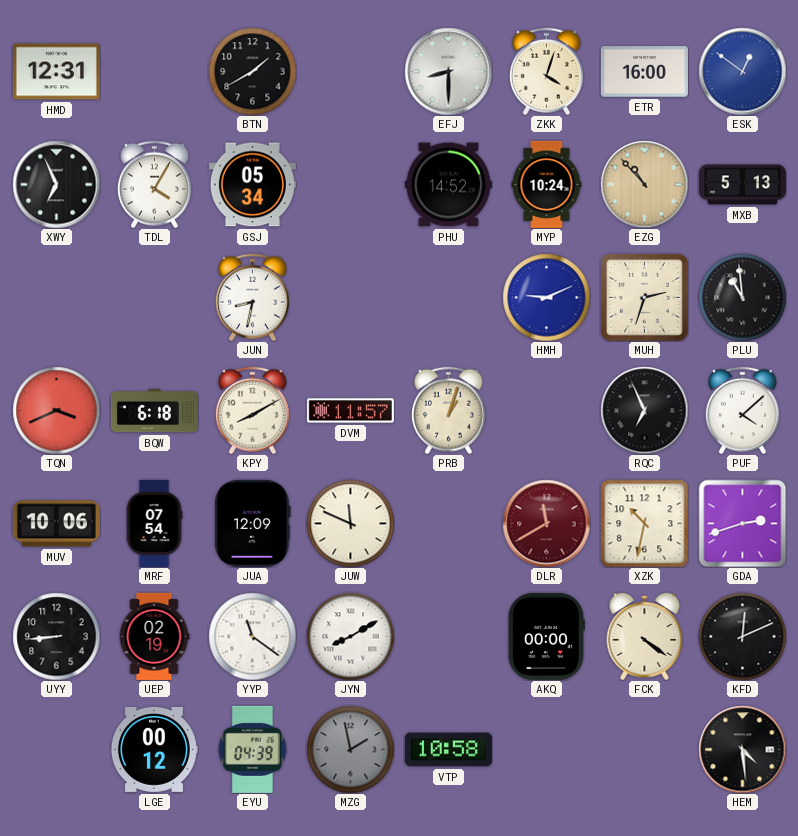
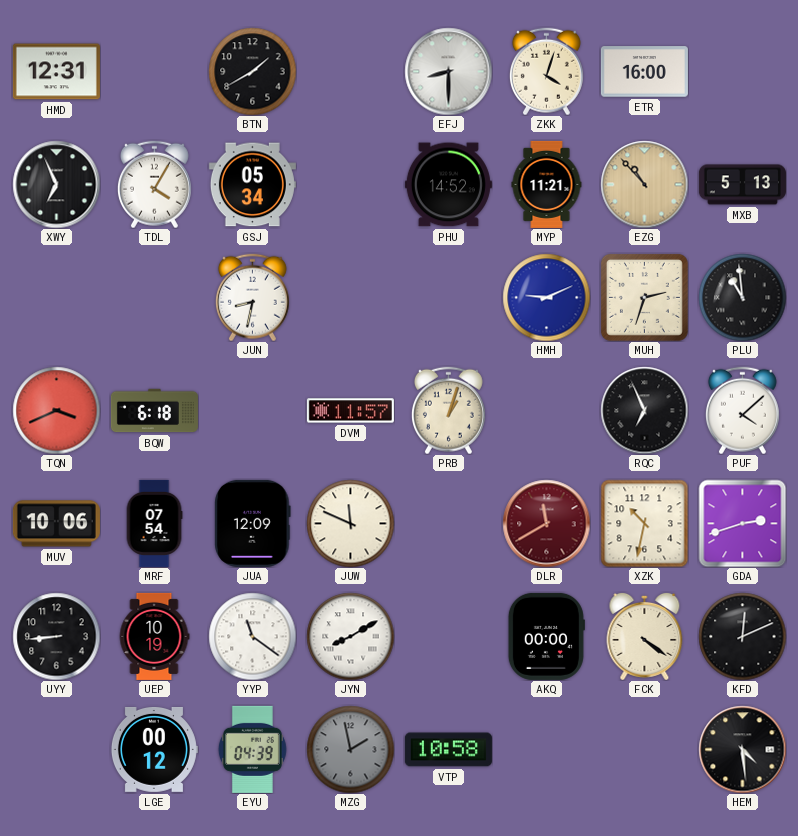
ESK: 12:51 -> none (742, 71)
MYP: 10:24 -> 11:21 (547, 184)
KPY: 8:10 -> none (252, 410)
UEP: 02:19 -> 10:19 (154, 636)
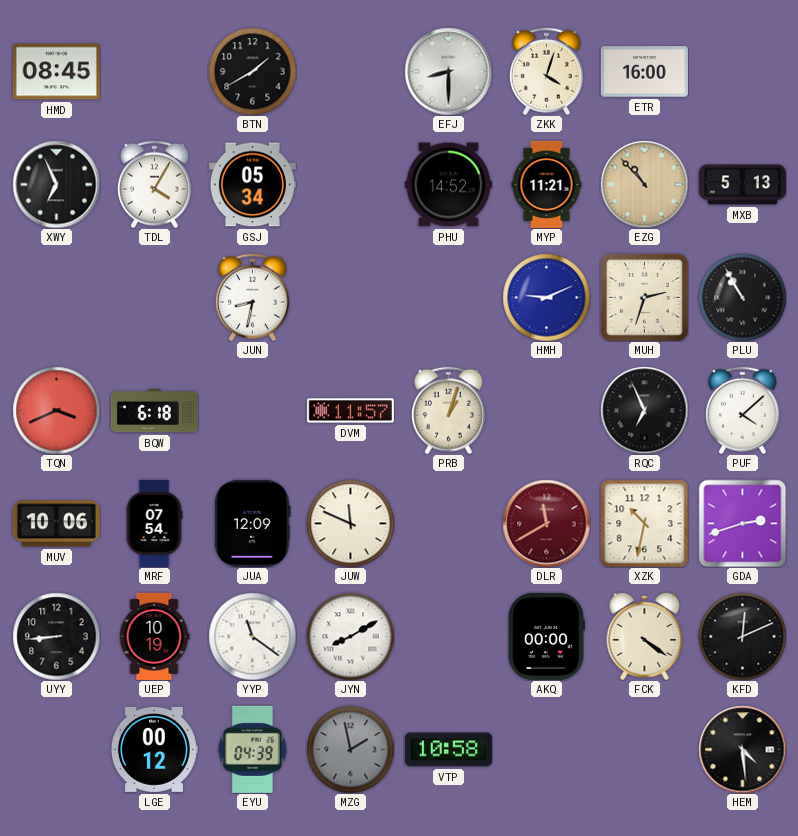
HMD: 12:31 -> 08:45 (56, 72)
PLU: 10:59 -> 10:55 (742, 297)
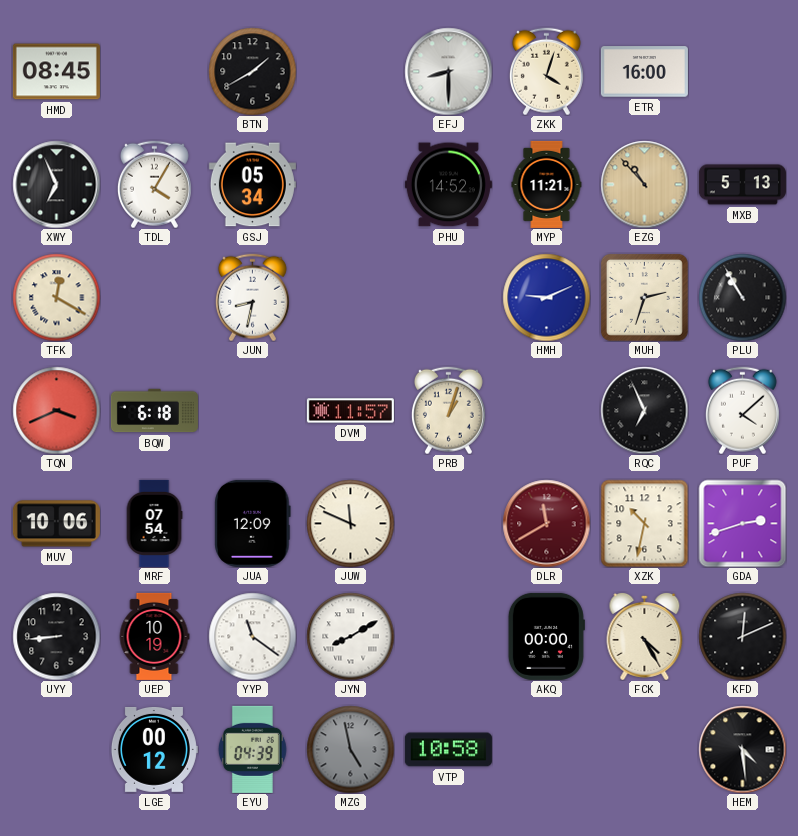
TFK: none -> 12:20 (56, 297)
FCK: 4:21 -> 4:25 (645, 636)
MZG: 1:58 -> 4:58 (350, 749)
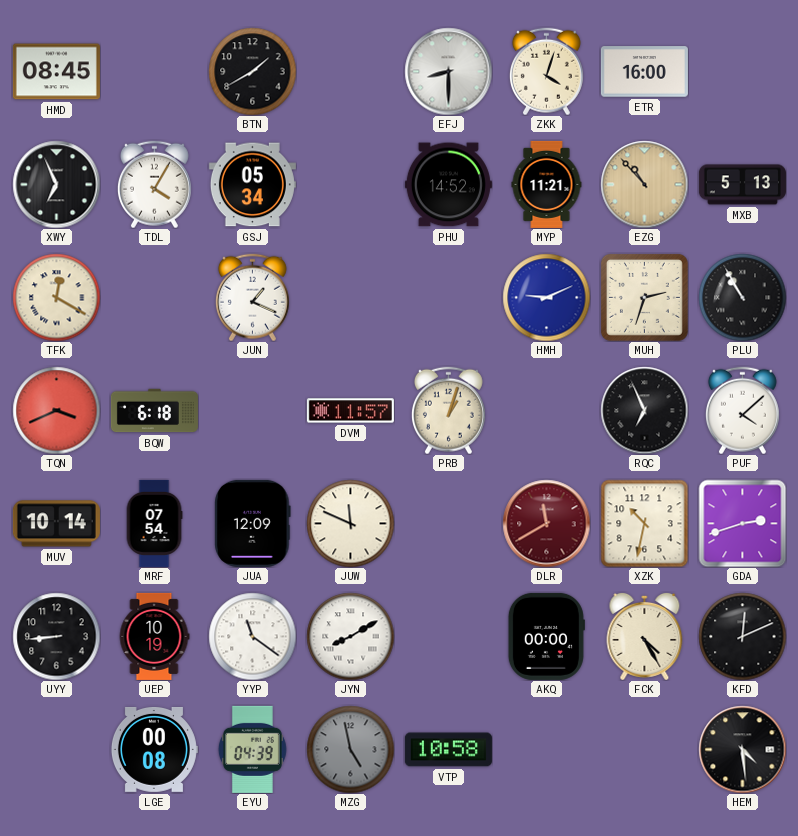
JUN: 8:32 -> 1:19 (252, 297)
MUV: 10:06 -> 10:14 (56, 524)
LGE: 00:12 -> 00:08 (154, 749)
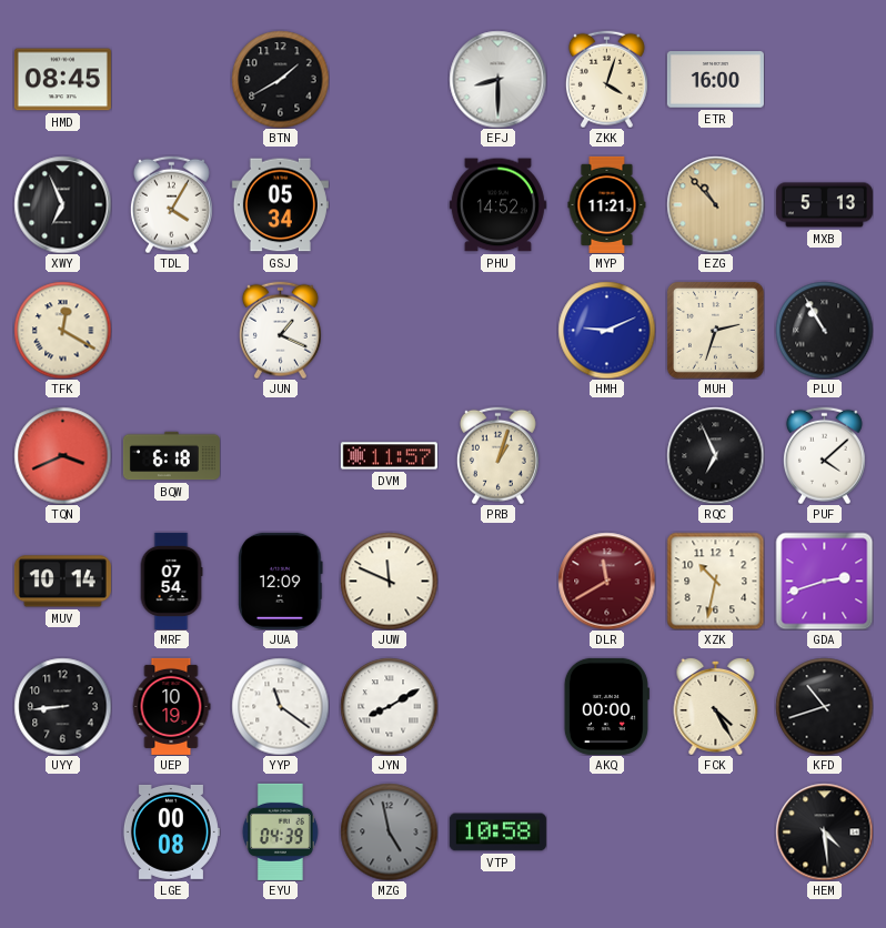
KFD: 12:11 -> 10:42 (824, 706)
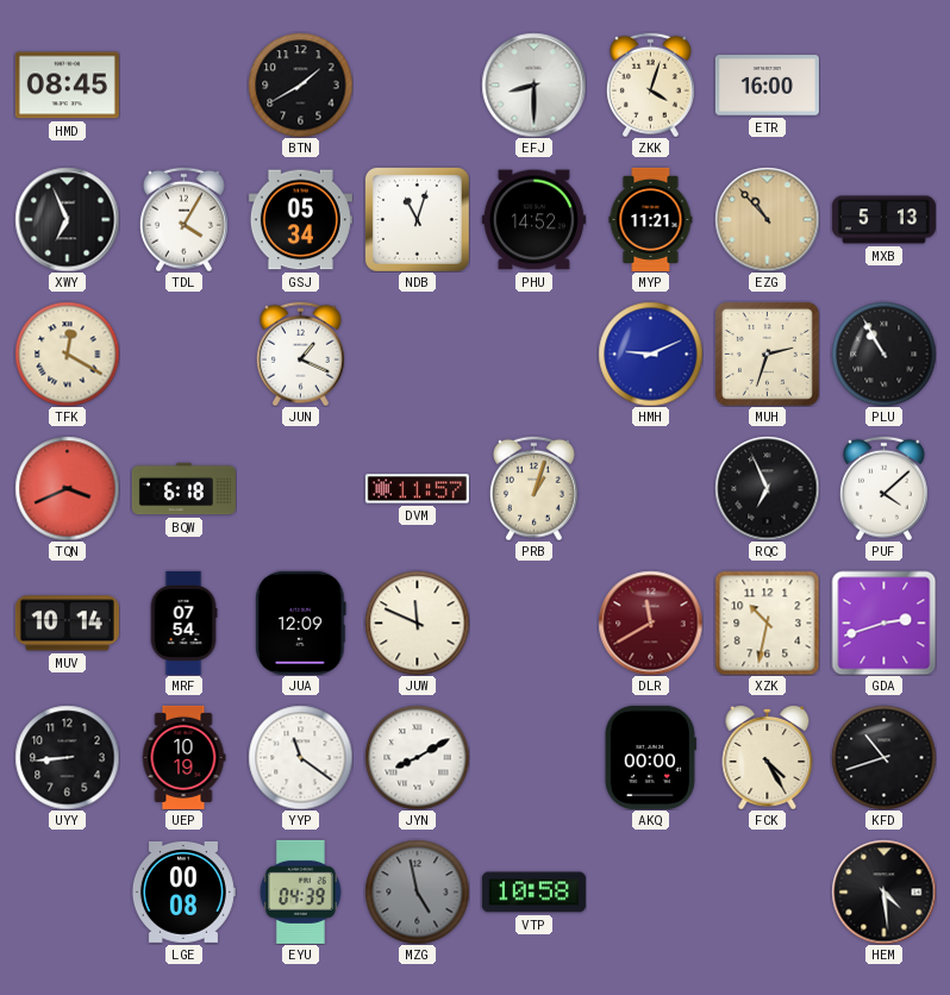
NDB: none -> 11:03 (417, 219)
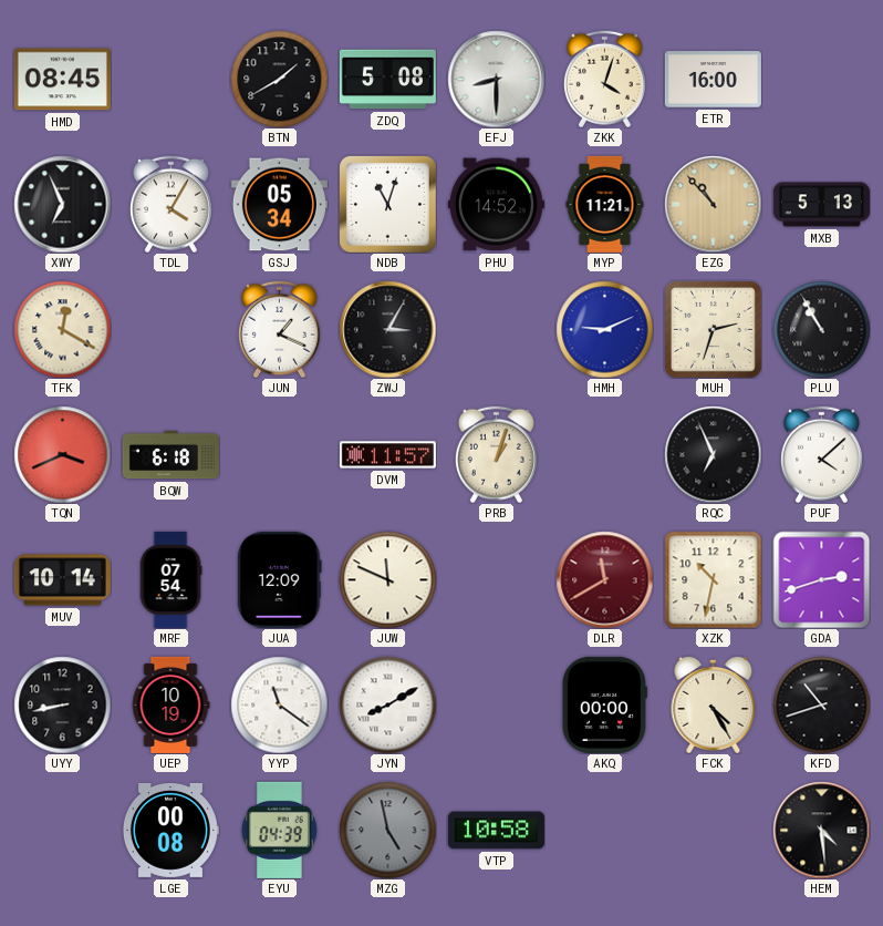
ZDQ: none -> 5:08 (387, 80)
ZWJ: none -> 3:05 (387, 329)
UYY: 8:44 -> 8:43 (62, 704)
